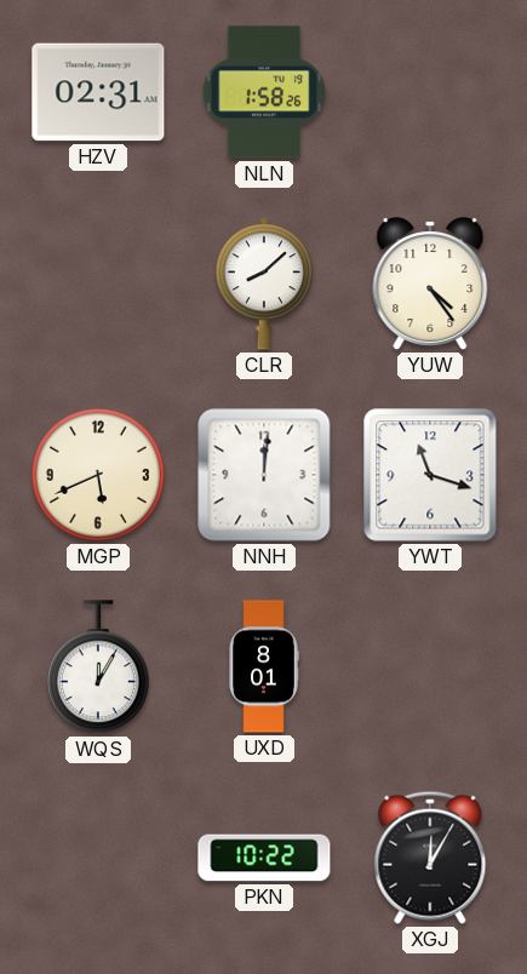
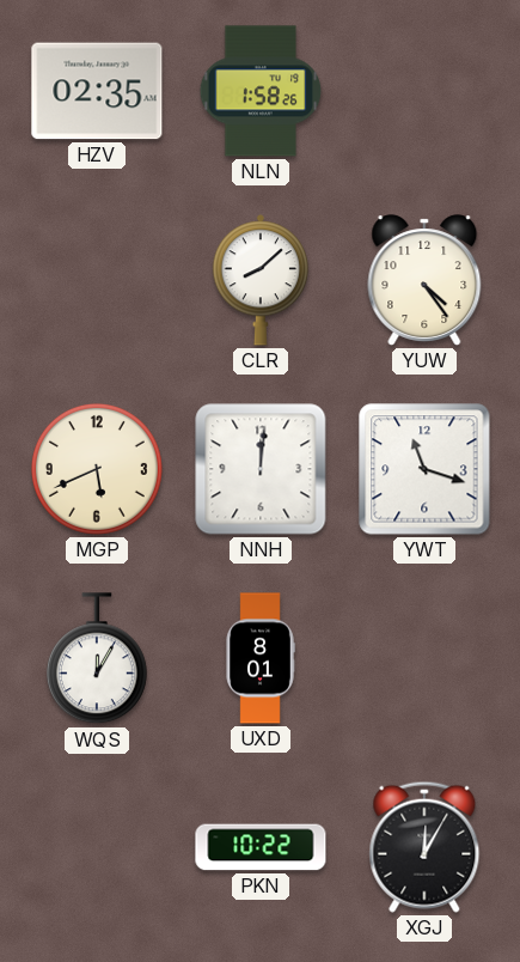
HZV: 02:31 -> 02:35 (97, 91)
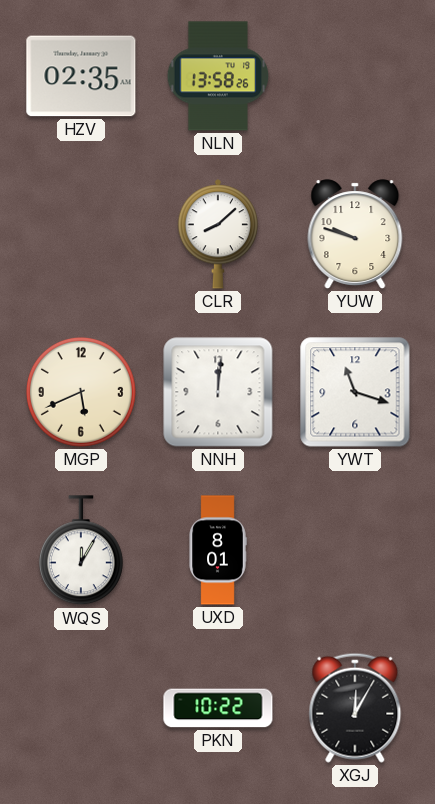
NLN: 1:58 -> 13:58 (218, 76)
YUW: 4:24 -> 9:48 (355, 234)
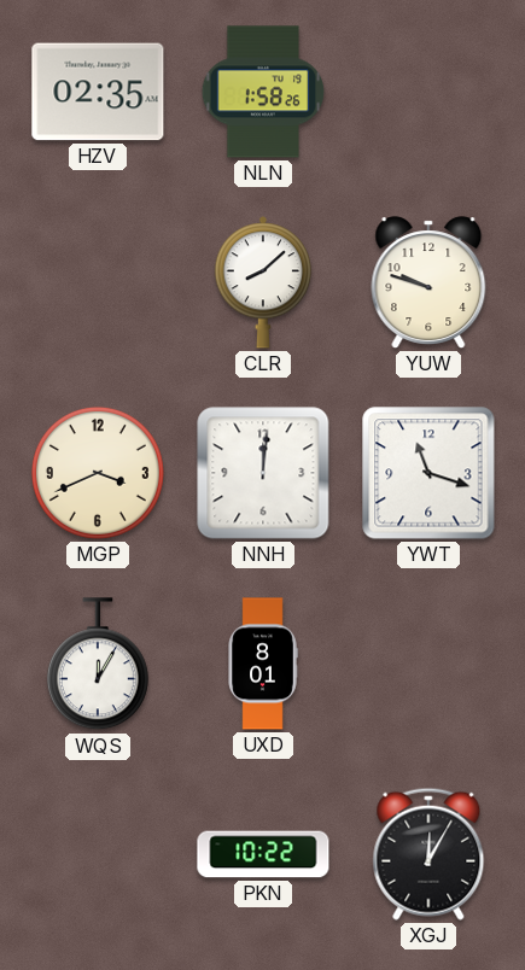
NLN: 13:58 -> 1:58 (263, 92)
MGP: 5:41 -> 3:41 (98, 473)
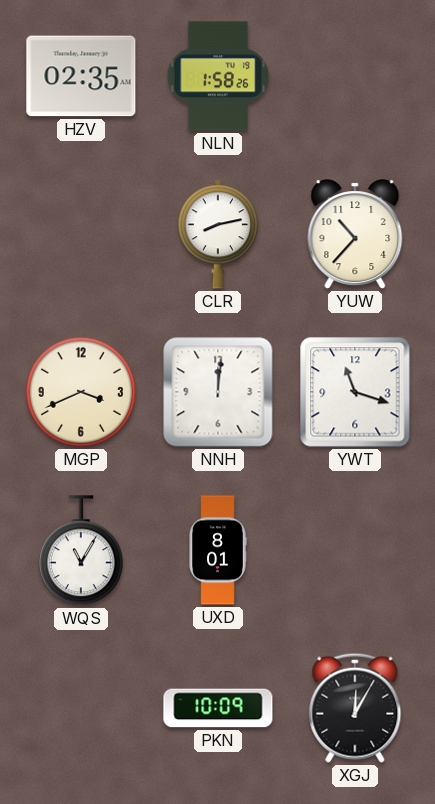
CLR: 8:08 -> 8:13 (218, 234)
YUW: 9:48 -> 10:37 (355, 234)
WQS: 12:05 -> 11:05 (81, 551)
PKN: 10:22 -> 10:09 (218, 708)
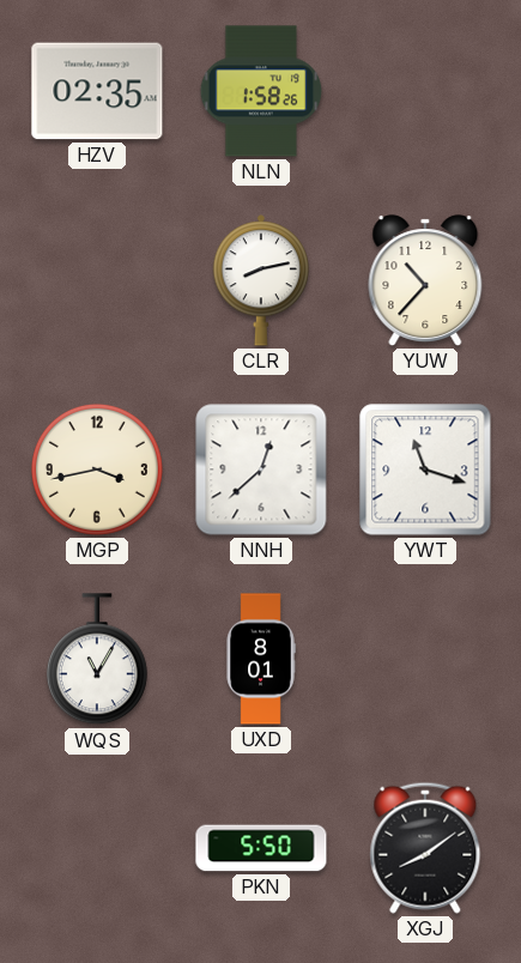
MGP: 3:41 -> 3:43 (97, 470)
NNH: 12:01 -> 12:38 (261, 470)
PKN: 10:09 -> 5:50 (261, 848)
XGJ: 12:05 -> 8:09 (425, 848)
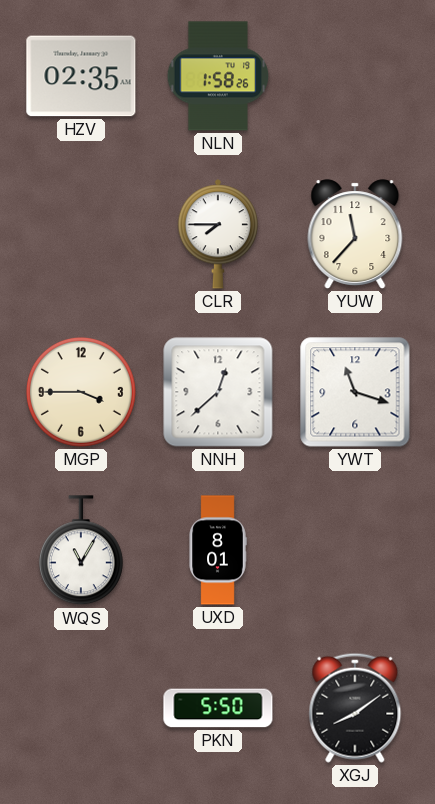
CLR: 8:13 -> 7:45 (218, 234)
YUW: 10:37 -> 11:37 (355, 234)
MGP: 3:43 -> 3:45 (81, 392)
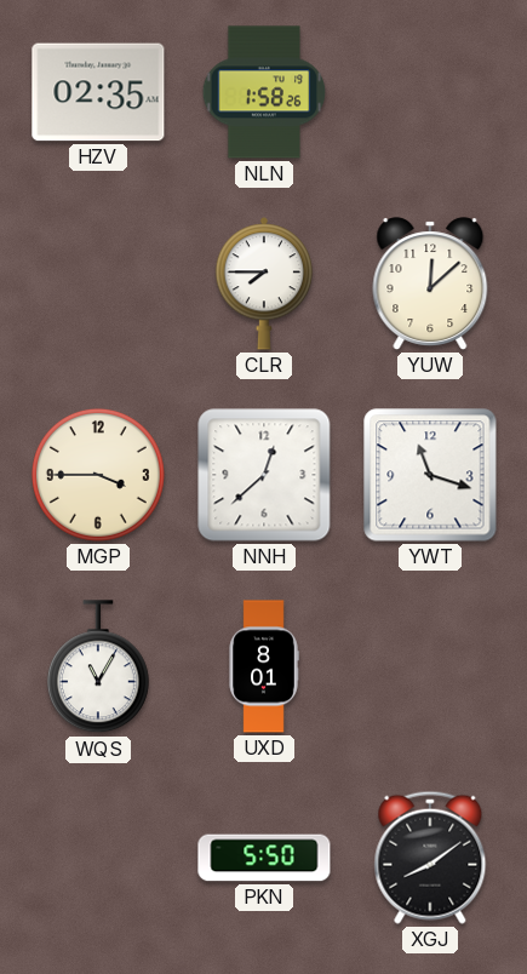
YUW: 11:37 -> 12:08 (430, 283)
